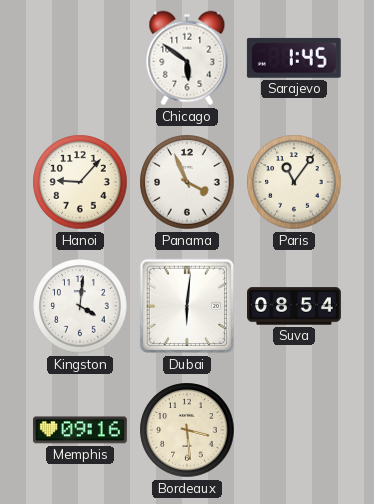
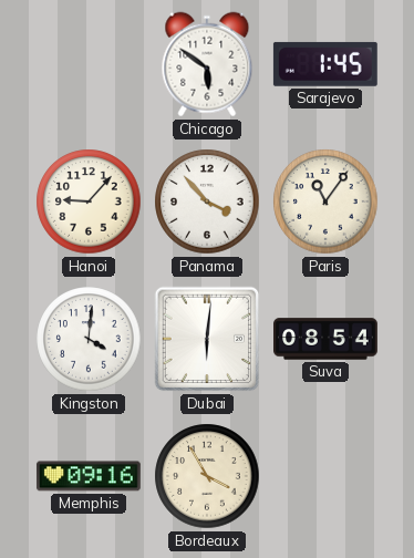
Panama: 3:56 -> 3:53 (207, 201)
Bordeaux: 3:29 -> 3:55 (207, 476)
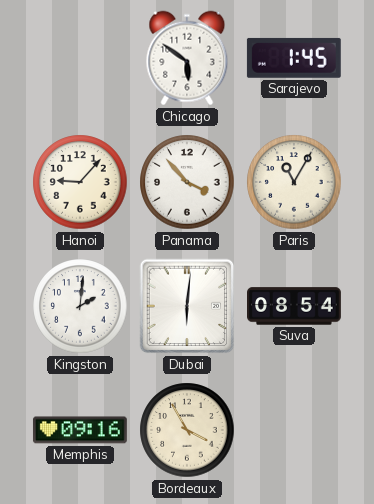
Paris: 11:06 -> 11:05 (294, 182)
Kingston: 4:01 -> 2:01 (80, 306)
